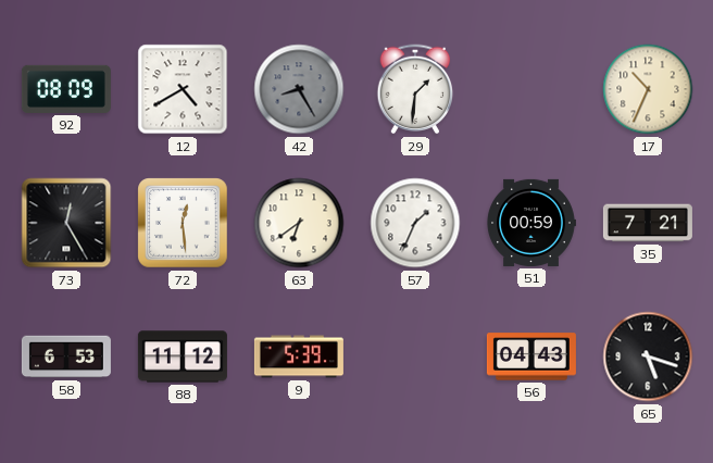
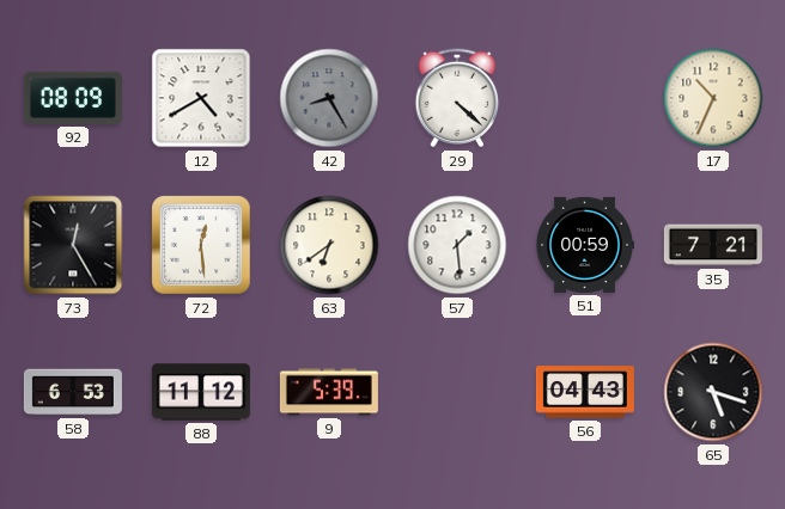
29: 1:31 -> 4:22 (457, 98)
57: 1:34 -> 1:29 (457, 245)
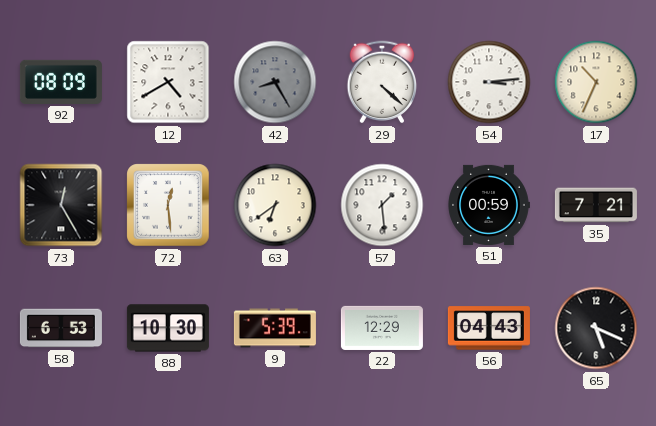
54: none -> 3:14 (489, 82)
88: 11:12 -> 10:30 (168, 328)
22: none -> 12:29 (382, 328)
65: 5:18 -> 5:19 (596, 328)
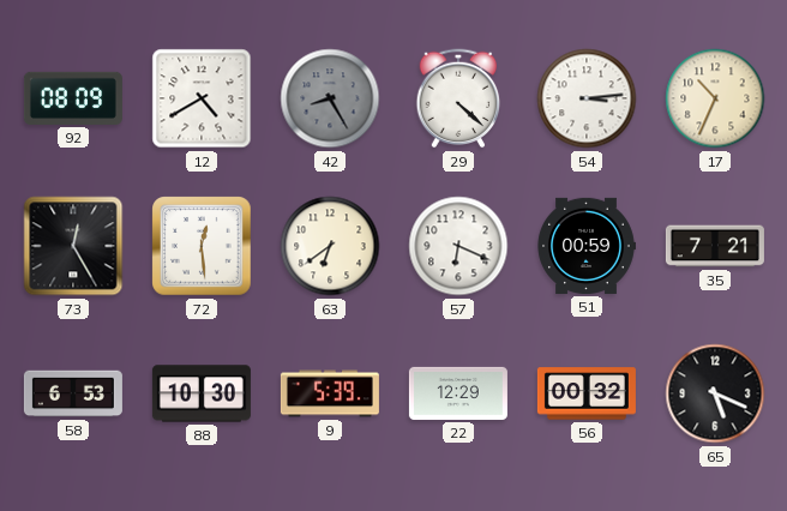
57: 1:29 -> 6:19 (458, 246)
56: 04:43 -> 00:32 (587, 393)
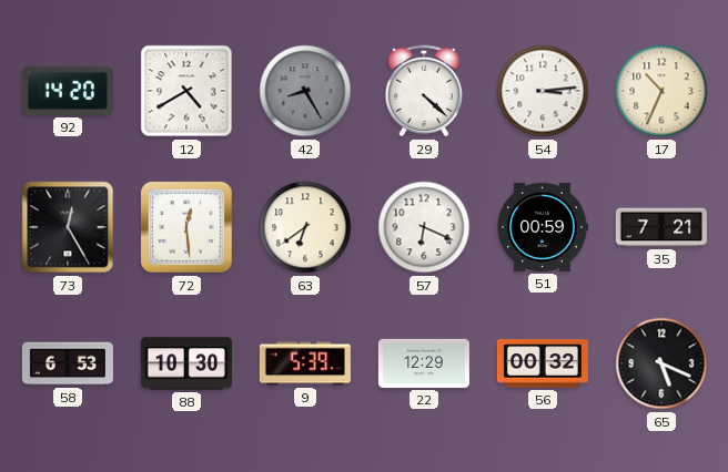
92: 08:09 -> 14:20 (68, 91)
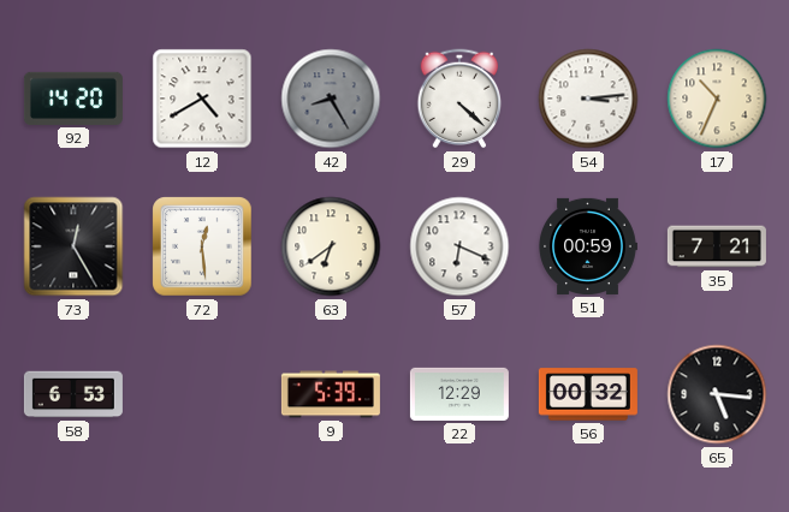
88: 10:30 -> none (186, 363)
65: 5:19 -> 5:16 (717, 394)
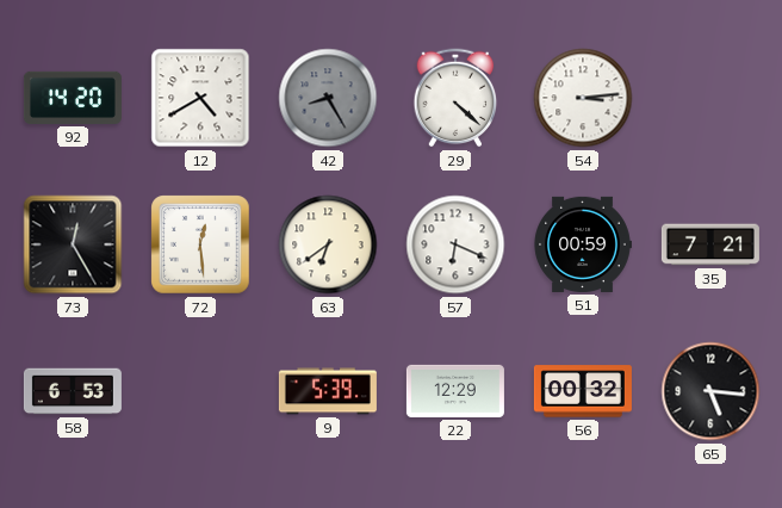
17: 10:34 -> none (717, 99)
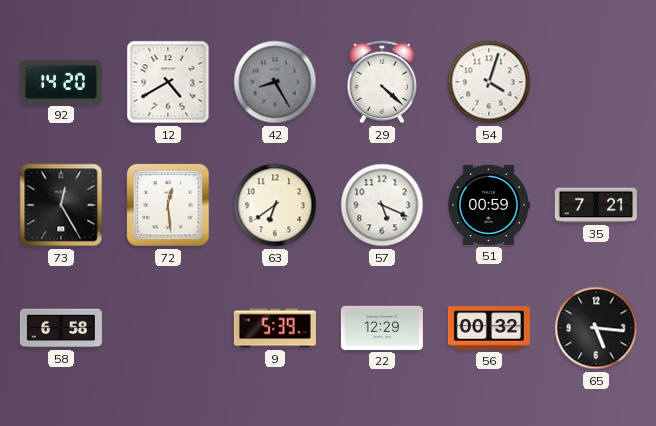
54: 3:14 -> 4:03 (489, 82)
57: 6:19 -> 5:19 (382, 205)
58: 6:53 -> 6:58 (61, 328)
